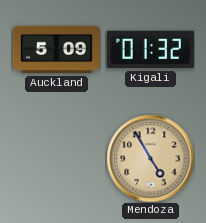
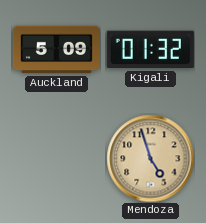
Mendoza: 4:55 -> 4:57 (150, 158)
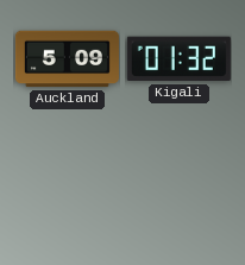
Mendoza: 4:57 -> none (150, 158)
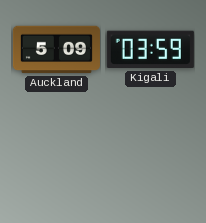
Kigali: 01:32 -> 03:59 (150, 50)
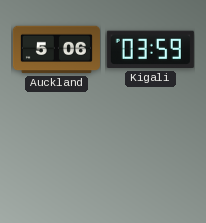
Auckland: 5:09 -> 5:06 (56, 50)
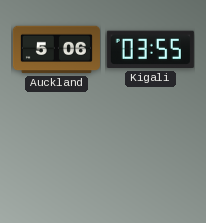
Kigali: 03:59 -> 03:55 (150, 50)
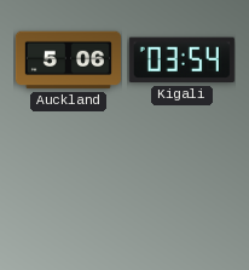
Kigali: 03:55 -> 03:54 (181, 61)
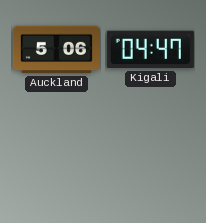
Kigali: 03:54 -> 04:47 (150, 50)
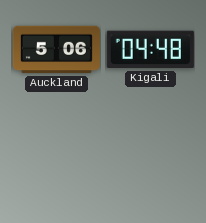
Kigali: 04:47 -> 04:48 (150, 50)
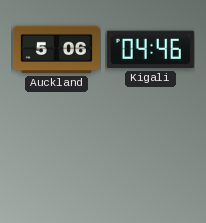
Kigali: 04:48 -> 04:46 (150, 50)
